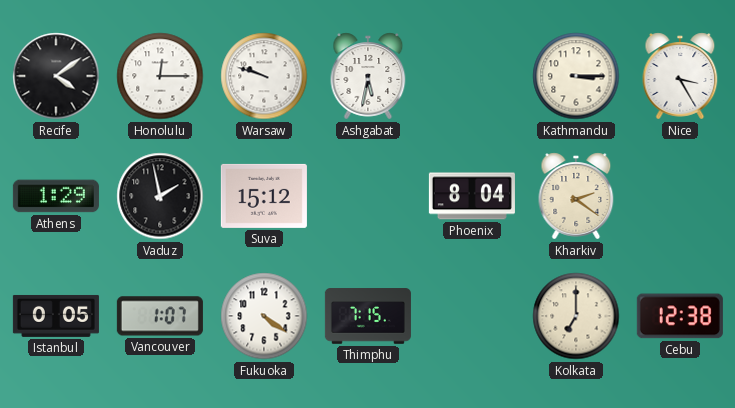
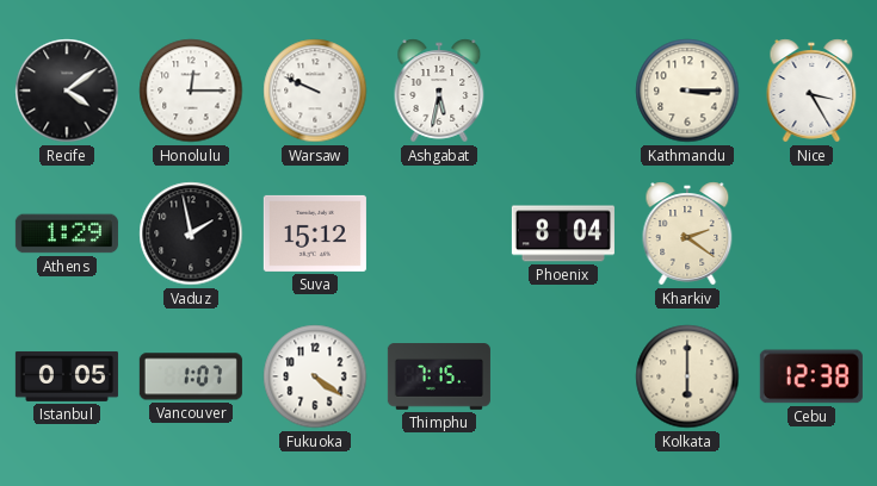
Warsaw: 9:48 -> 9:49 (315, 91)
Kolkata: 7:00 -> 6:00 (687, 376)
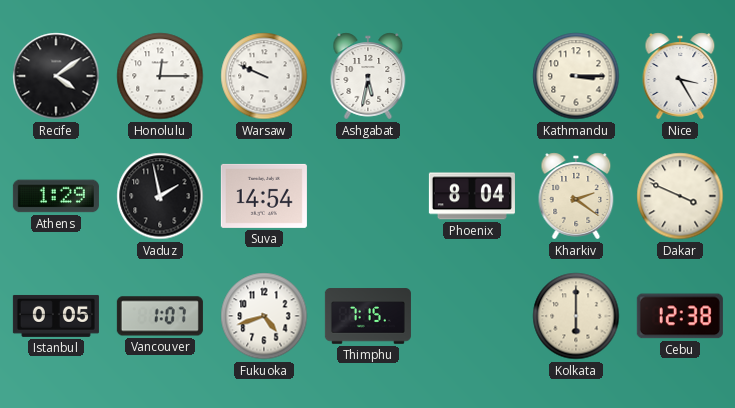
Suva: 15:12 -> 14:54 (264, 196)
Dakar: none -> 3:49 (680, 196)
Fukuoka: 4:21 -> 4:42 (264, 316)
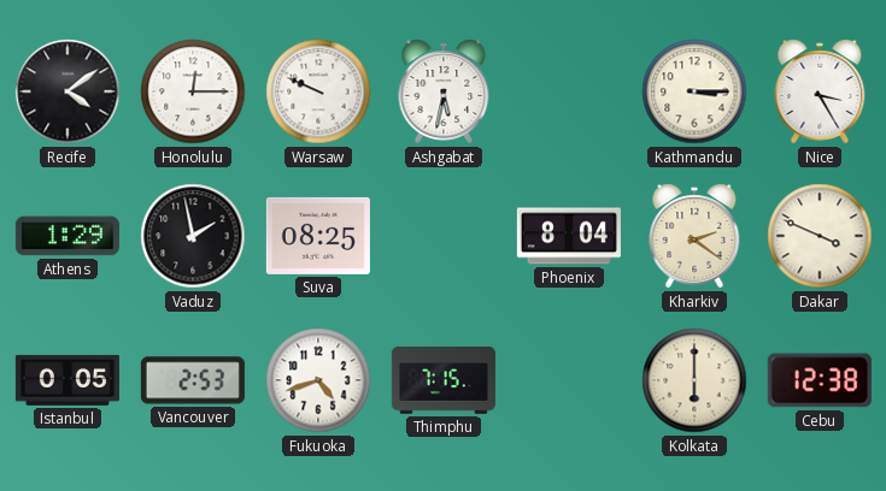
Suva: 14:54 -> 08:25 (318, 236)
Vancouver: 1:07 -> 2:53 (193, 380)
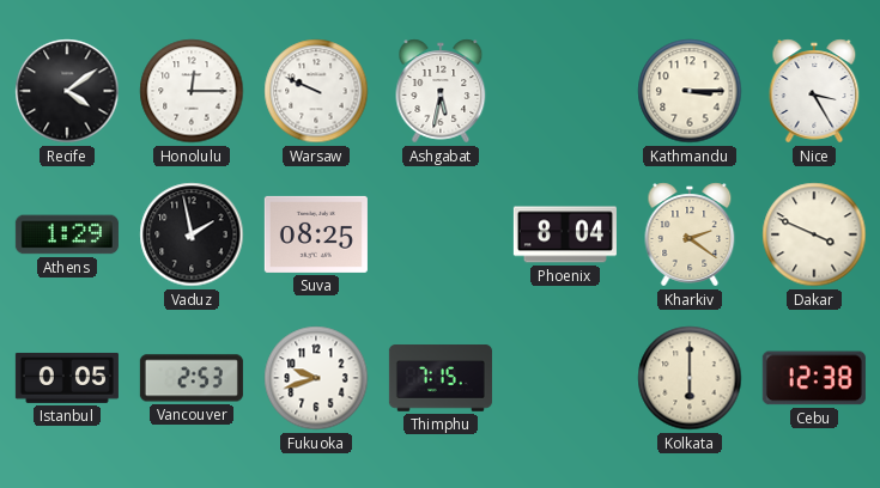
Fukuoka: 4:42 -> 9:42 (316, 378)
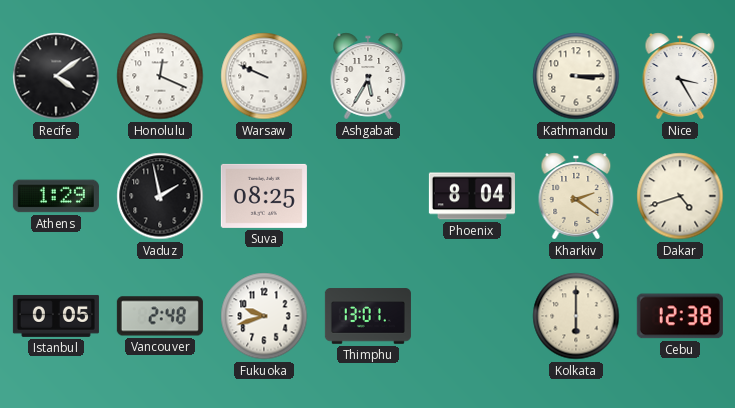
Honolulu: 12:15 -> 12:19 (160, 76)
Ashgabat: 5:32 -> 5:35 (368, 76)
Dakar: 3:49 -> 4:42 (680, 196)
Vancouver: 2:53 -> 2:48 (160, 316)
Thimphu: 7:15 -> 13:01 (368, 316)
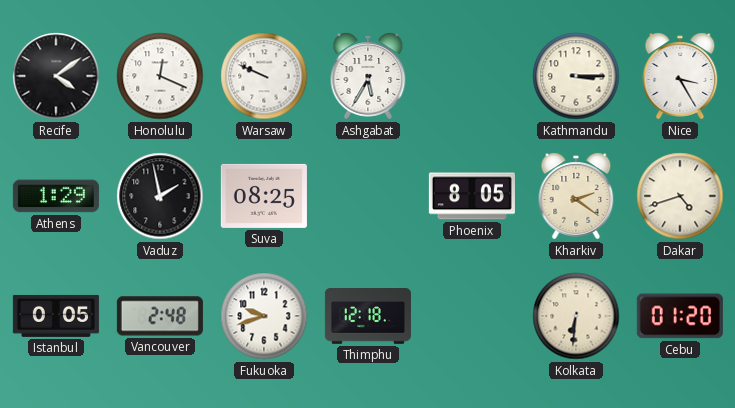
Phoenix: 8:04 -> 8:05 (472, 196)
Thimphu: 13:01 -> 12:18 (368, 316)
Kolkata: 6:00 -> 6:31 (576, 316)
Cebu: 12:38 -> 01:20 (680, 316)
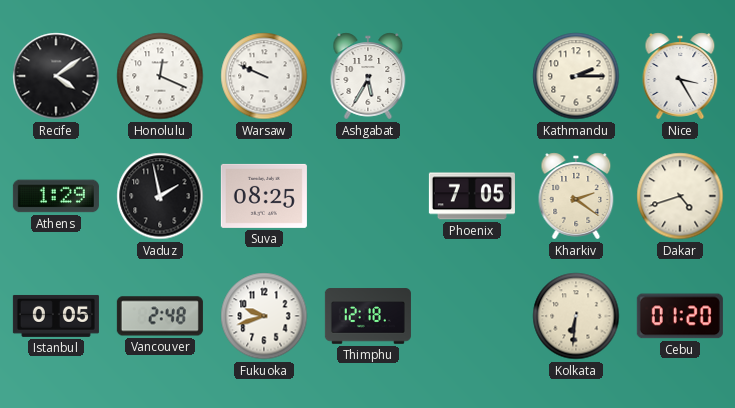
Kathmandu: 3:15 -> 2:15 (576, 76)
Phoenix: 8:05 -> 7:05 (472, 196)
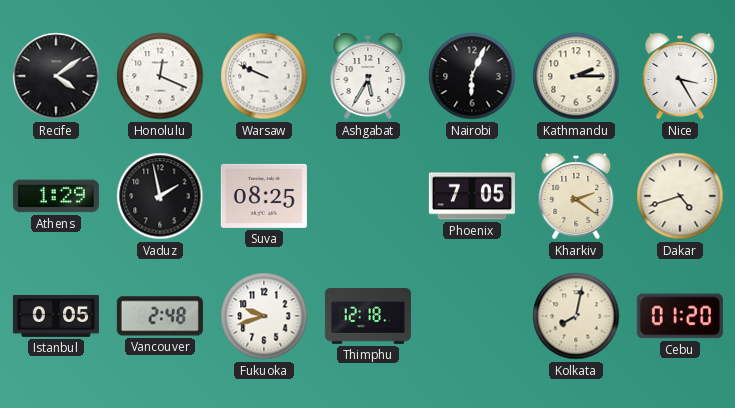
Nairobi: none -> 6:04 (472, 76)
Kolkata: 6:31 -> 8:02 (576, 316)
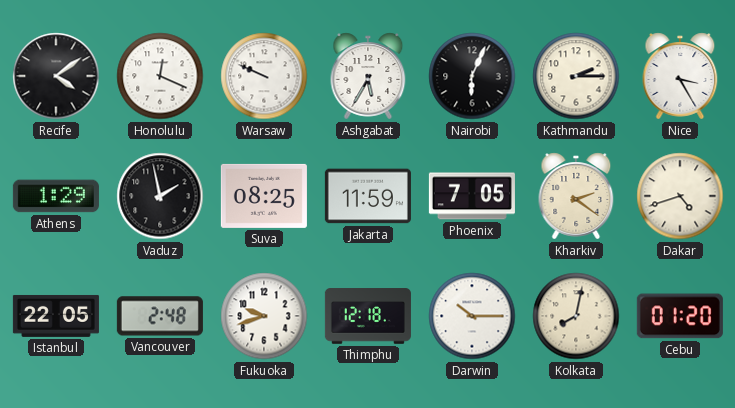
Jakarta: none -> 11:59 (368, 196)
Istanbul: 0:05 -> 22:05 (56, 316)
Darwin: none -> 10:15 (472, 316)
